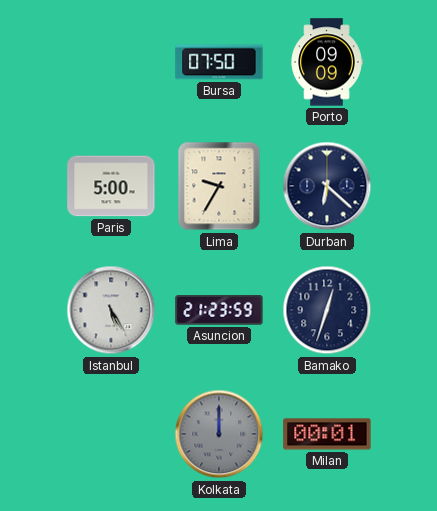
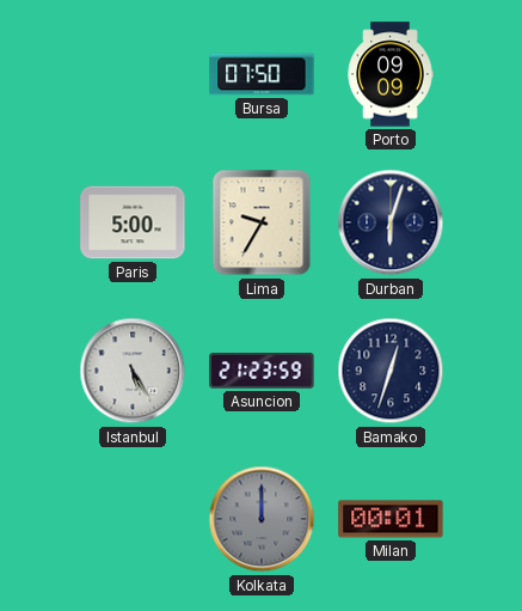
Durban: 6:22 -> 6:03 (391, 222)
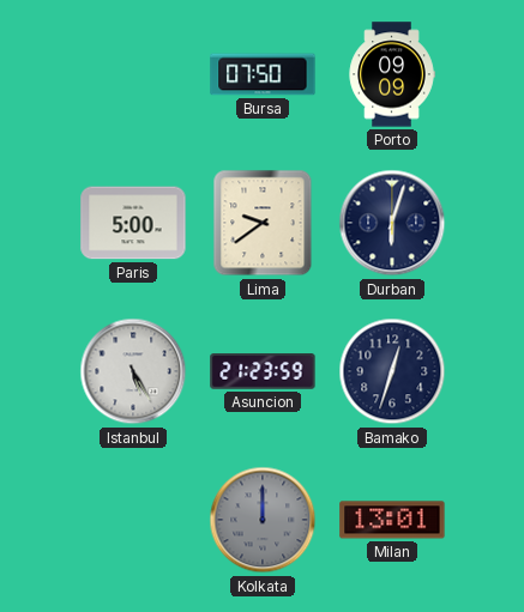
Lima: 9:35 -> 9:39 (263, 223)
Milan: 00:01 -> 13:01 (392, 520)
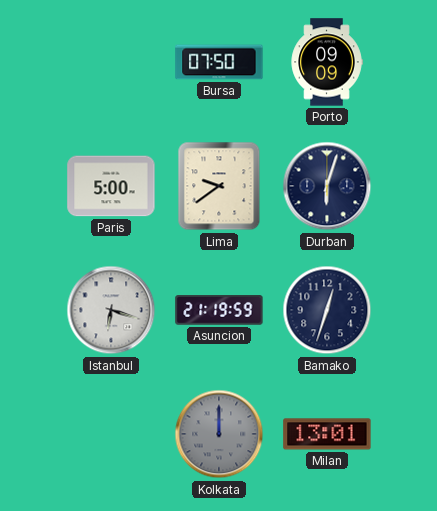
Istanbul: 5:25 -> 6:18 (111, 310)
Asuncion: 21:23 -> 21:19 (219, 310)
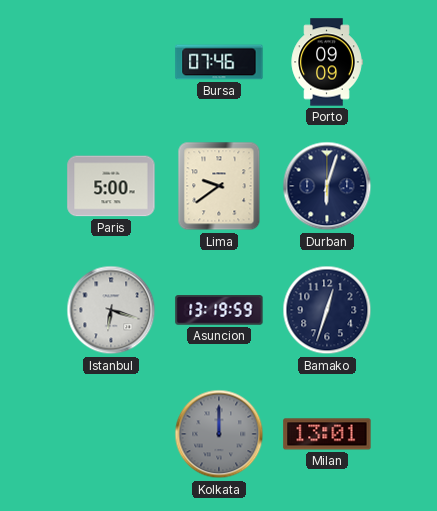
Bursa: 07:50 -> 07:46 (219, 62)
Asuncion: 21:19 -> 13:19 (219, 310)
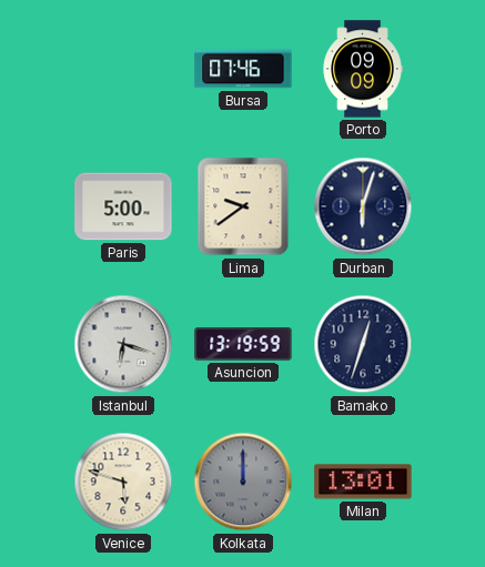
Venice: none -> 5:48 (123, 482)
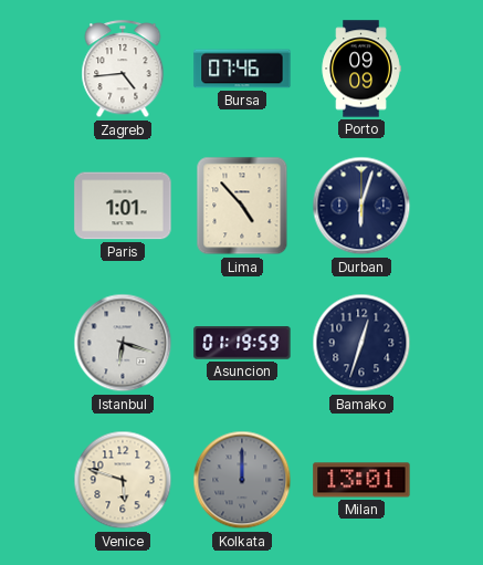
Zagreb: none -> 4:44 (123, 70)
Paris: 5:00 -> 1:01 (123, 206)
Lima: 9:39 -> 4:53 (242, 206)
Asuncion: 13:19 -> 01:19 (242, 343)
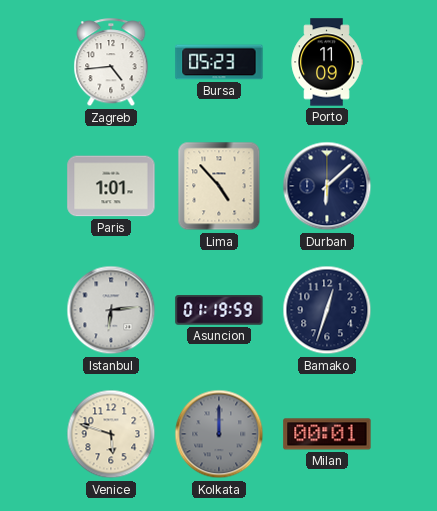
Bursa: 07:46 -> 05:23 (219, 62)
Porto: 09:09 -> 11:09 (327, 62)
Durban: 6:03 -> 6:08 (327, 186)
Istanbul: 6:18 -> 6:14 (111, 310)
Milan: 13:01 -> 00:01 (327, 434)
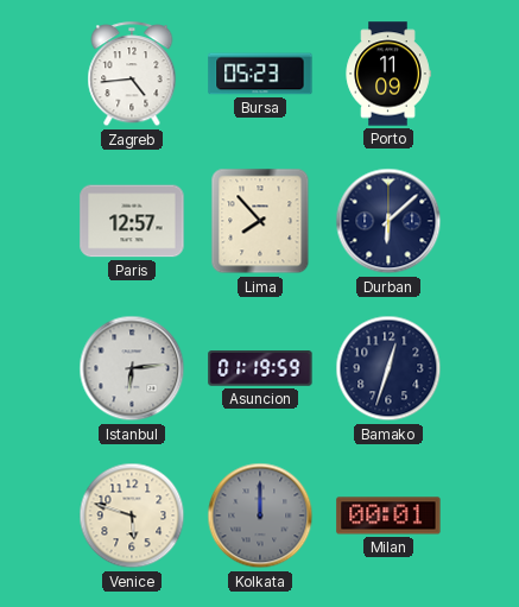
Paris: 1:01 -> 12:57 (132, 221)
Lima: 4:53 -> 7:53 (260, 221)
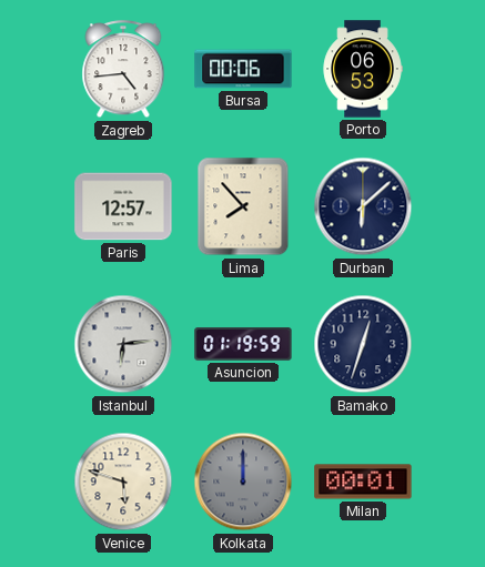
Bursa: 05:23 -> 00:06 (243, 69)
Porto: 11:09 -> 06:53 (363, 69)
